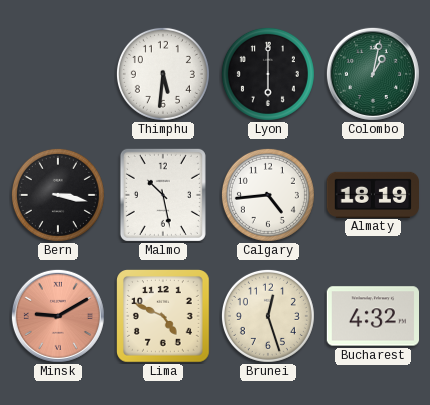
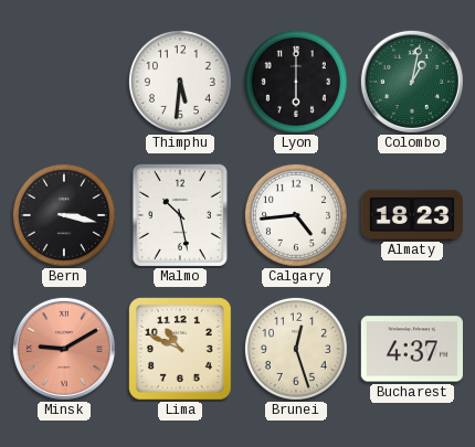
Almaty: 18:19 -> 18:23 (411, 214)
Lima: 4:49 -> 10:49 (181, 350)
Bucharest: 4:32 -> 4:37 (411, 349)
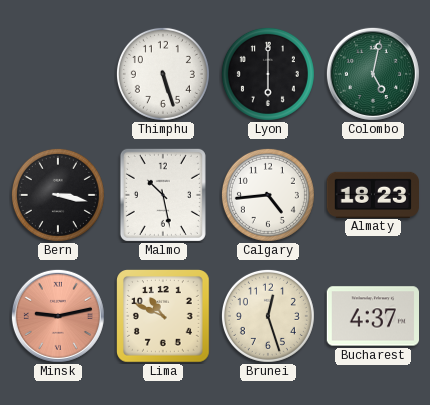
Thimphu: 5:31 -> 5:27 (163, 74)
Colombo: 1:02 -> 5:02 (373, 74)
Minsk: 9:10 -> 9:13 (58, 316)
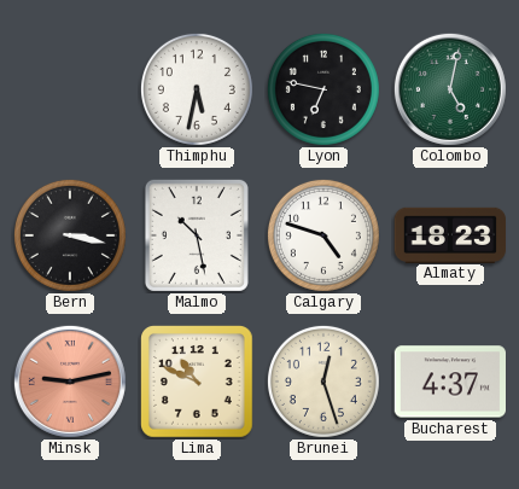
Thimphu: 5:27 -> 5:32 (197, 89)
Lyon: 6:00 -> 6:47 (323, 89)
Calgary: 4:44 -> 4:48 (323, 235)
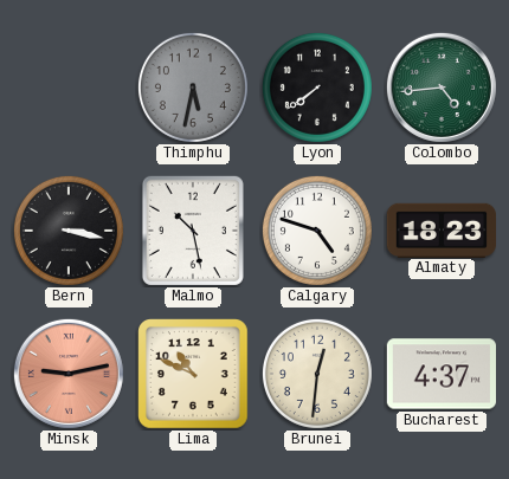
Thimphu dial: white -> grey (193, 88)
Lyon: 6:47 -> 7:39 (317, 88)
Colombo: 5:02 -> 4:44 (442, 88)
Brunei: 12:27 -> 12:31 (317, 374)
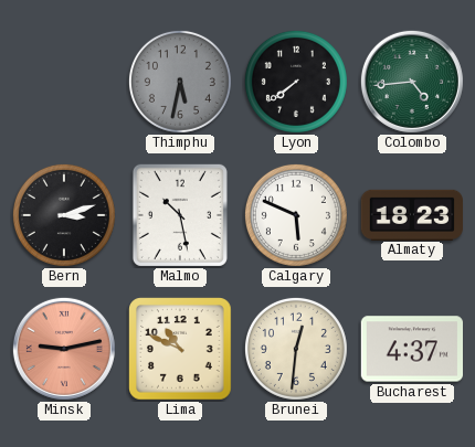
Bern: 3:17 -> 3:12 (64, 215)
Calgary: 4:48 -> 5:49 (296, 215)
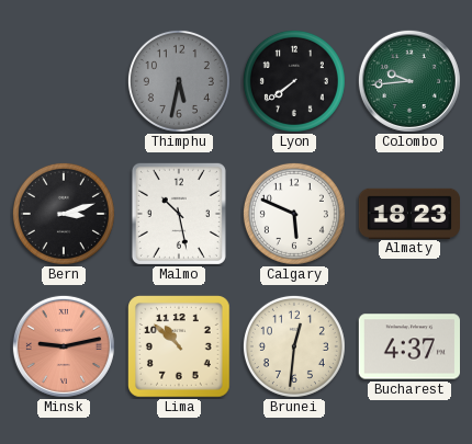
Colombo: 4:44 -> 9:44 (409, 81)
Lima: 10:49 -> 10:52 (180, 348)
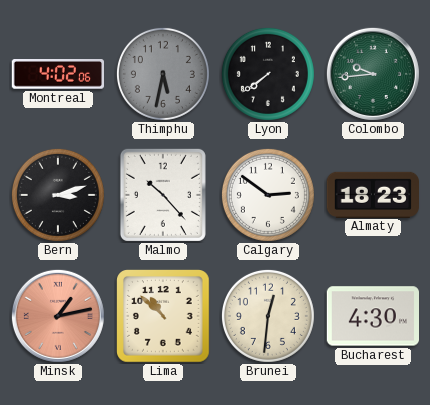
Montreal: none -> 4:02 (57, 75)
Malmo: 10:28 -> 10:23 (163, 195)
Calgary: 5:49 -> 2:51 (268, 195)
Minsk: 9:13 -> 1:13 (58, 316)
Bucharest: 4:37 -> 4:30 (372, 316)
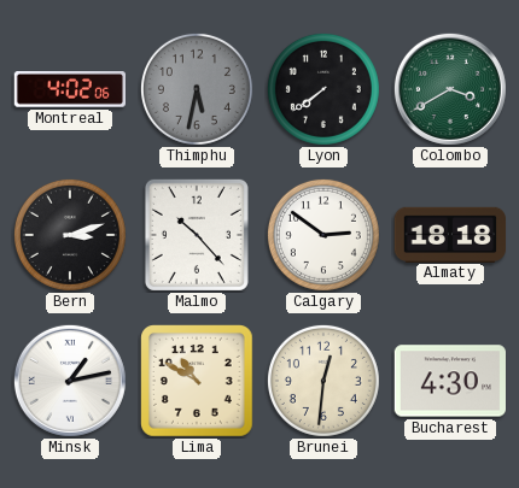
Colombo: 9:44 -> 3:40 (450, 89)
Almaty: 18:23 -> 18:18 (449, 234)
Minsk dial: salmon -> white (70, 381)
Lima: 10:52 -> 10:50 (198, 382)
